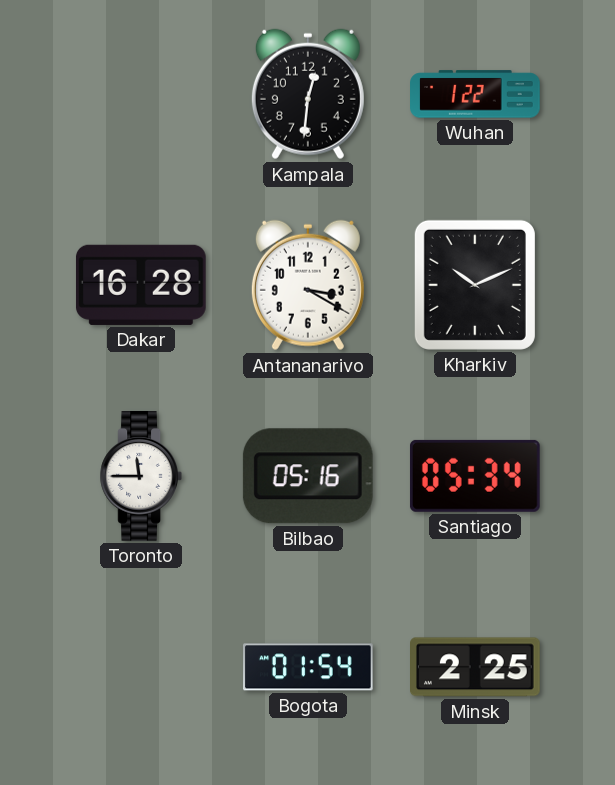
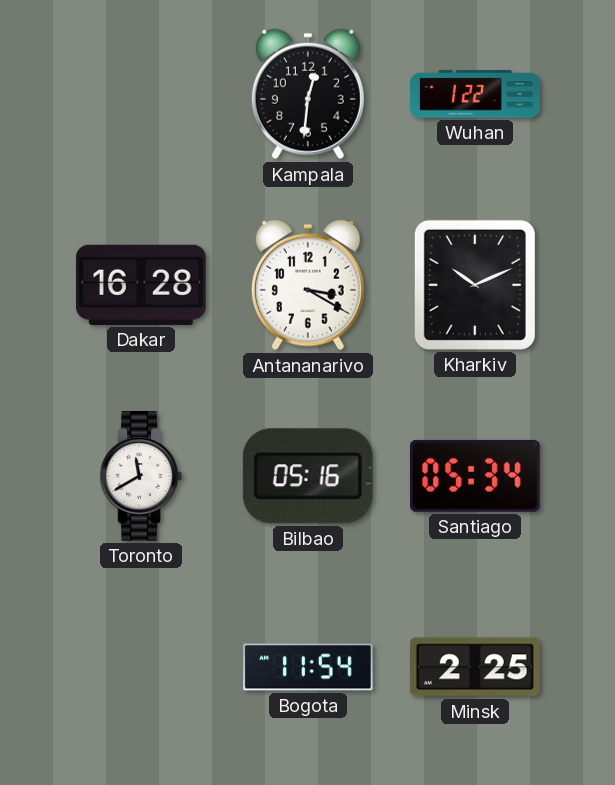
Toronto: 11:45 -> 11:40 (140, 477)
Bogota: 01:54 -> 11:54 (309, 667)
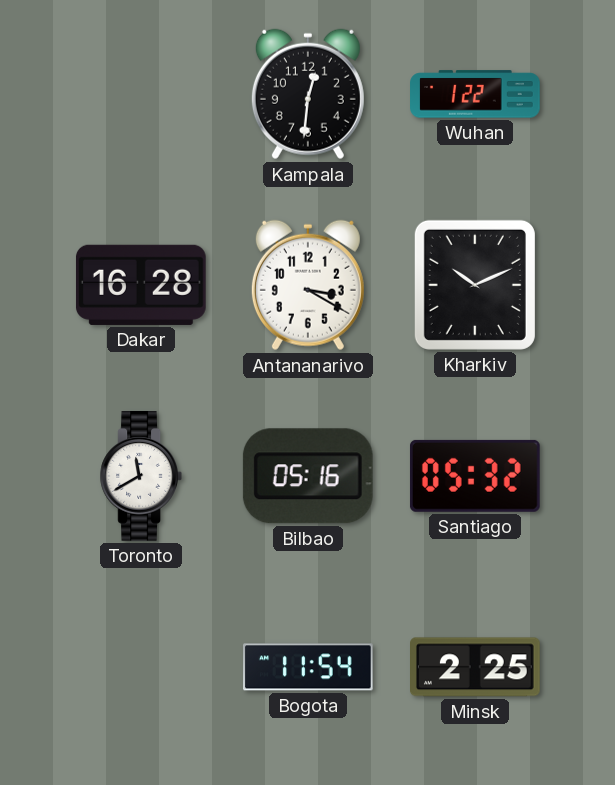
Santiago: 05:34 -> 05:32 (475, 476)
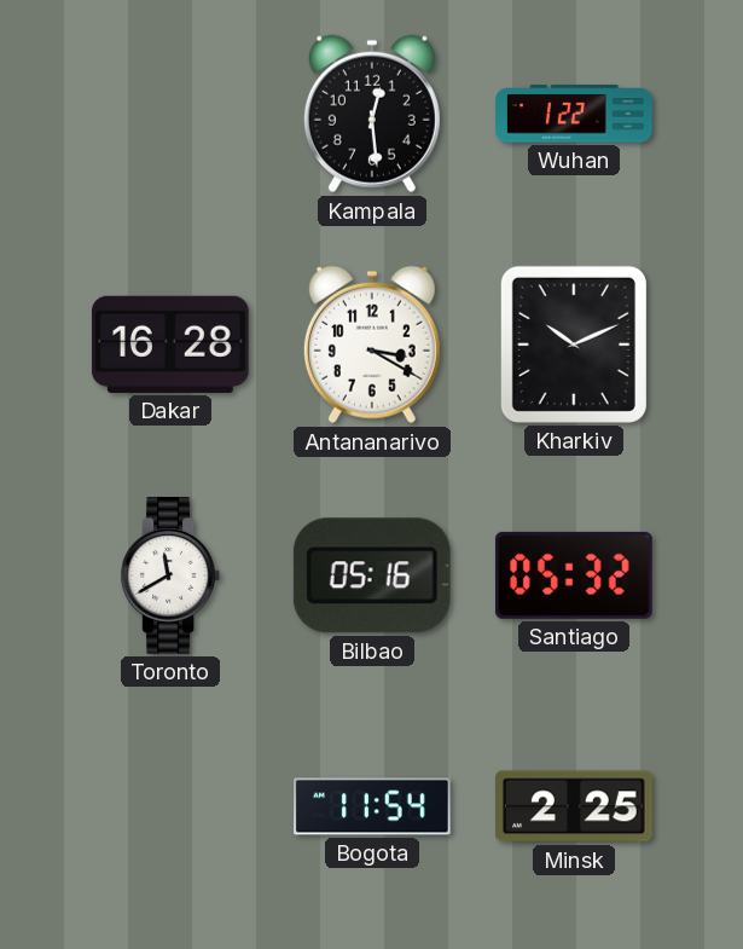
Kampala: 12:31 -> 12:29 (372, 114)
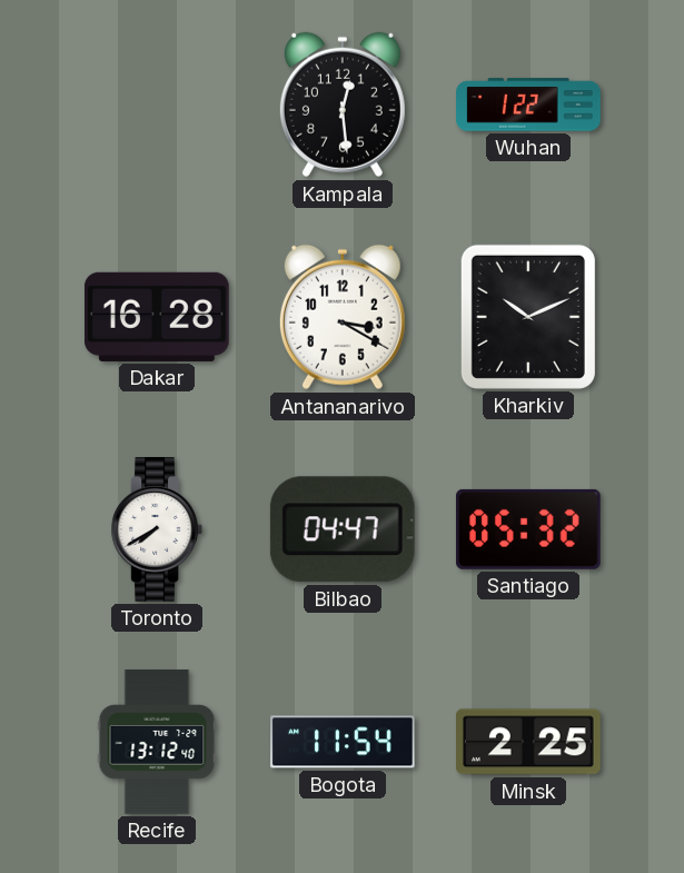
Toronto: 11:40 -> 7:40 (156, 530)
Bilbao: 05:16 -> 04:47 (343, 529)
Recife: none -> 13:12 (157, 742)
